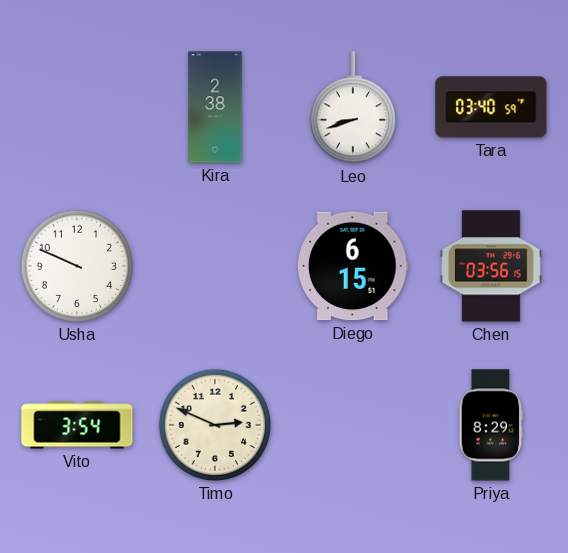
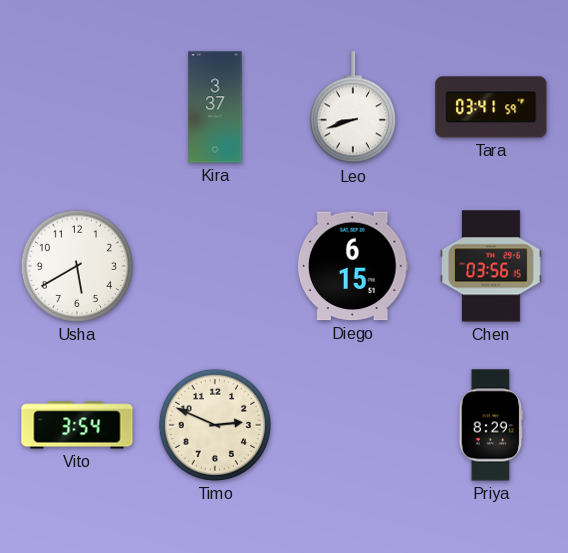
Kira: 2:38 -> 3:37 (215, 107)
Tara: 03:40 -> 03:41 (491, 107)
Usha: 9:49 -> 5:40 (77, 266)
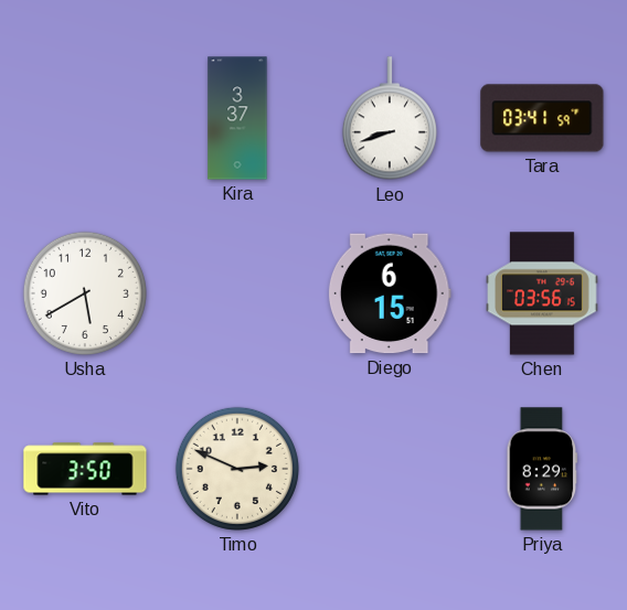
Vito: 3:54 -> 3:50 (85, 469)
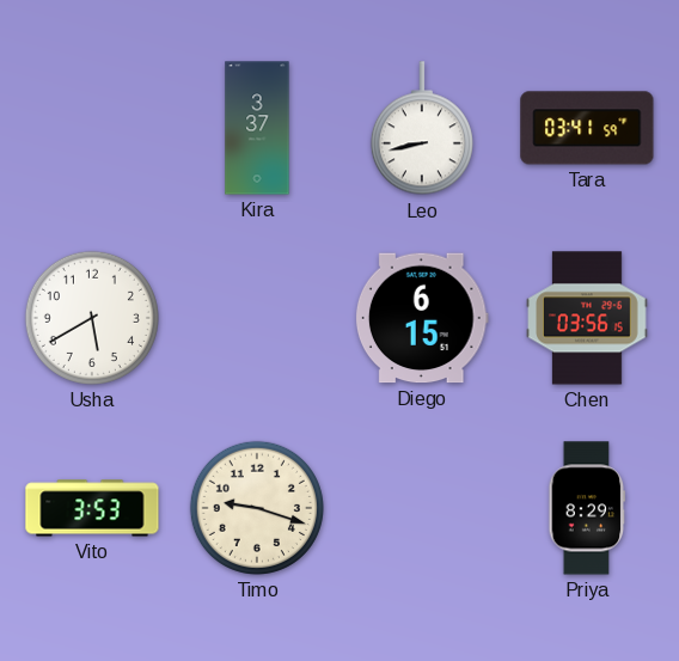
Leo: 8:42 -> 8:43 (422, 129)
Vito: 3:50 -> 3:53 (92, 508)
Timo: 2:49 -> 9:18 (257, 508)
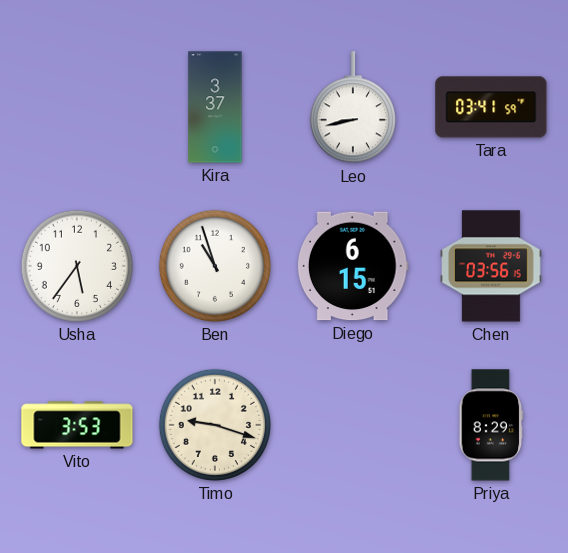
Usha: 5:40 -> 5:36 (77, 266)
Ben: none -> 10:57 (215, 266)
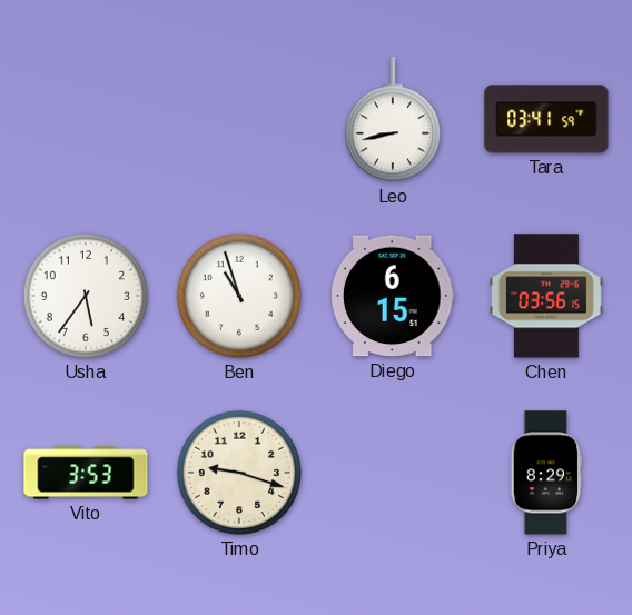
Kira: 3:37 -> none (215, 107)
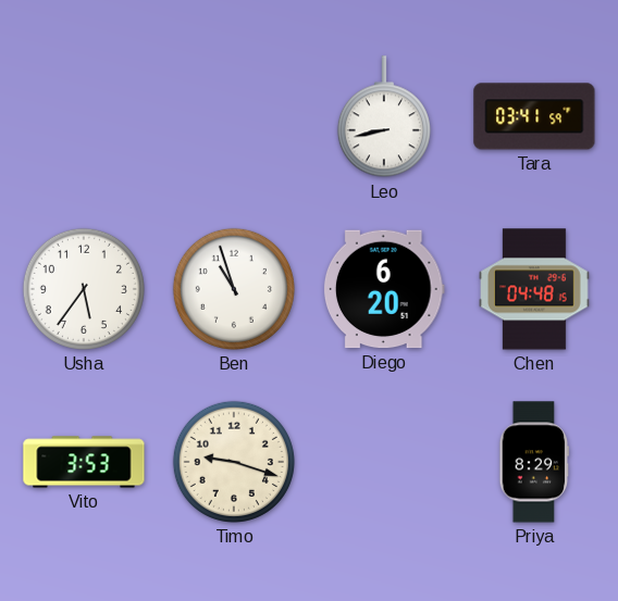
Diego: 6:15 -> 6:20 (384, 289)
Chen: 03:56 -> 04:48 (535, 289)
